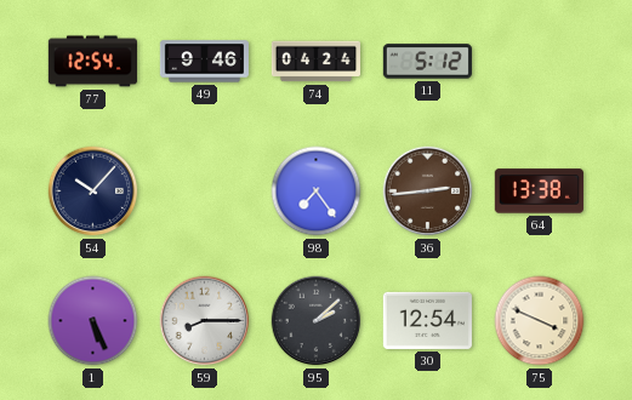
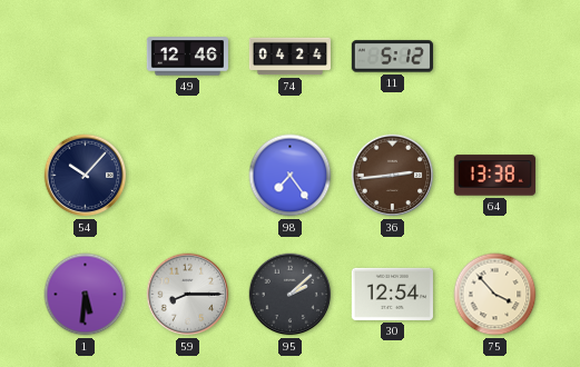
77: 12:54 -> none (92, 62)
49: 9:46 -> 12:46 (187, 57)
1: 5:26 -> 5:31 (86, 295)
75: 3:49 -> 3:53 (495, 295)
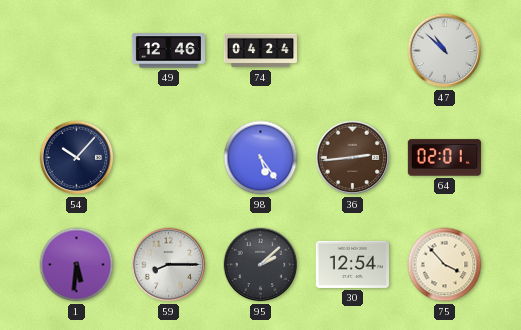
11: 5:12 -> none (392, 57)
47: none -> 10:52 (445, 51)
98: 7:24 -> 5:24 (261, 158)
64: 13:38 -> 02:01 (444, 158)
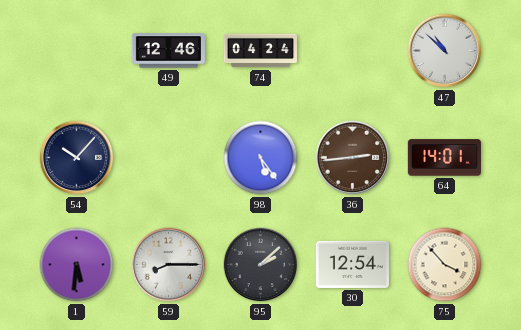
64: 02:01 -> 14:01 (444, 158)
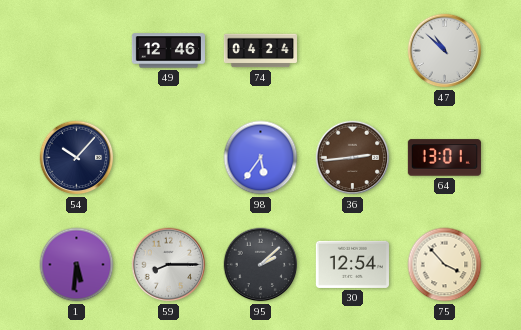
98: 5:24 -> 5:36 (261, 158)
64: 14:01 -> 13:01 (444, 158)
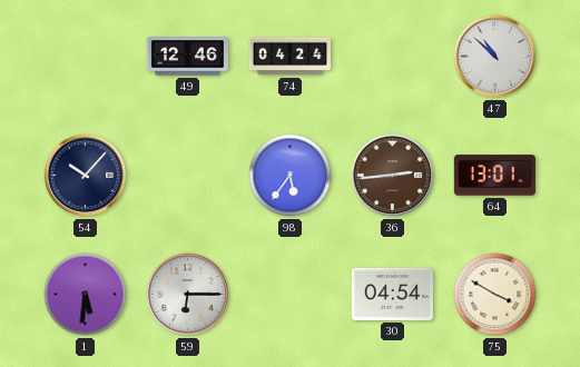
59: 8:15 -> 6:15 (188, 295)
95: 2:08 -> none (261, 265)
30: 12:54 -> 04:54 (392, 294)
75: 3:53 -> 3:50 (495, 295)
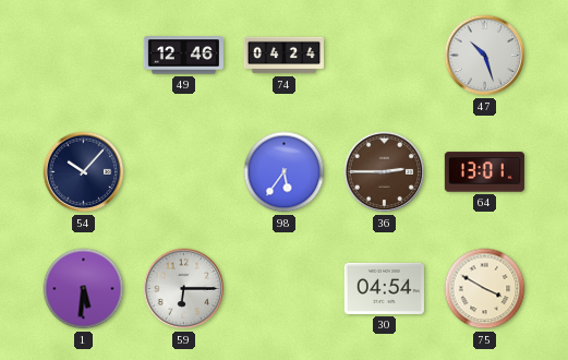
47: 10:52 -> 10:27 (485, 56)
36: 2:44 -> 2:45 (385, 172)
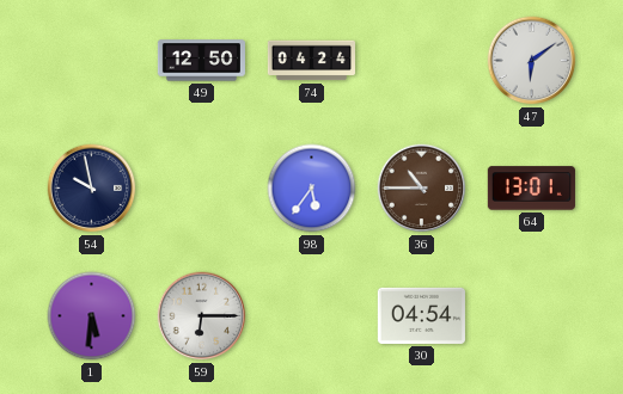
49: 12:46 -> 12:50 (201, 61)
47: 10:27 -> 6:09 (532, 61)
54: 10:07 -> 9:58 (92, 189)
36: 2:45 -> 10:45 (422, 189)
75: 3:50 -> none (485, 289)
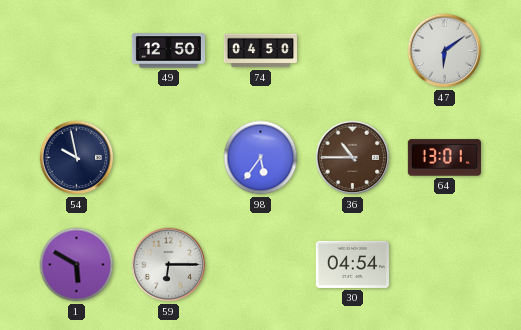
74: 04:24 -> 04:50 (260, 51)
1: 5:31 -> 5:50 (77, 265)
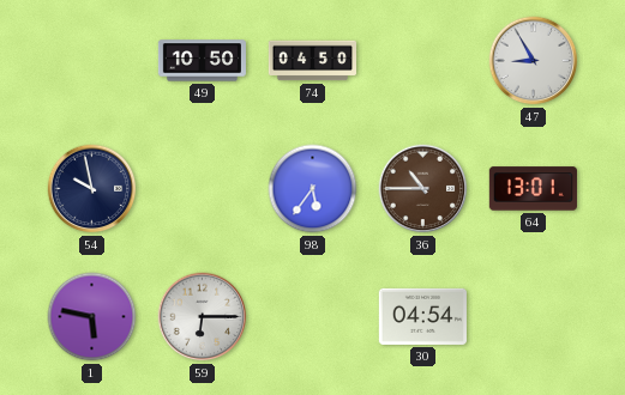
49: 12:50 -> 10:50 (202, 61)
47: 6:09 -> 8:55 (534, 61)
1: 5:50 -> 5:47 (92, 317)
